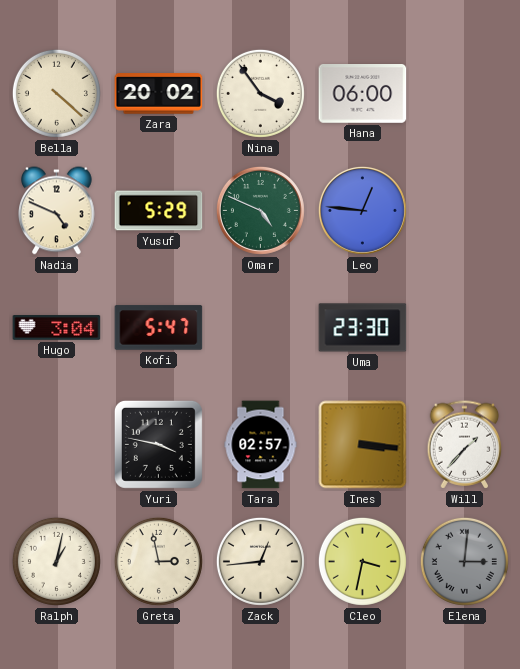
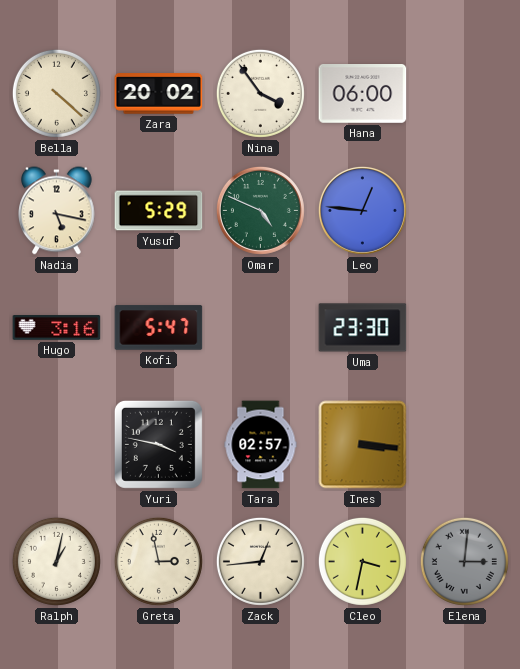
Nadia: 4:49 -> 5:17 (57, 211)
Hugo: 3:04 -> 3:16 (57, 328)
Will: 1:37 -> none (465, 445)
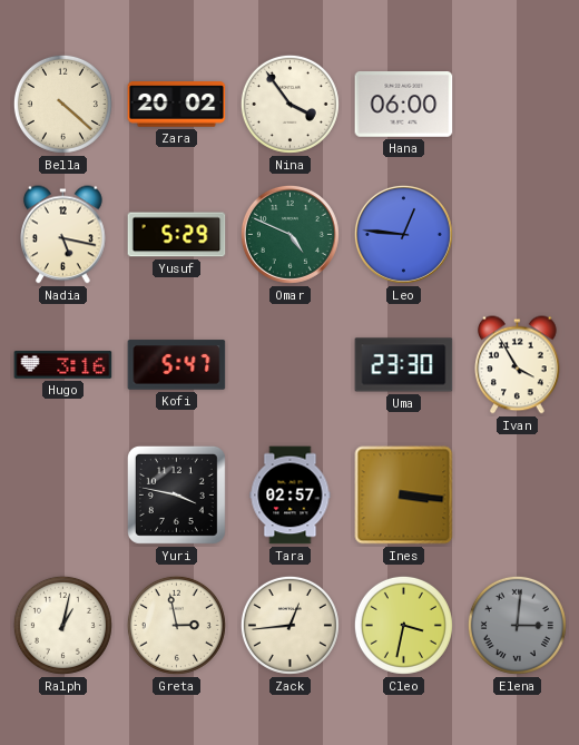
Ivan: none -> 3:55 (518, 365)
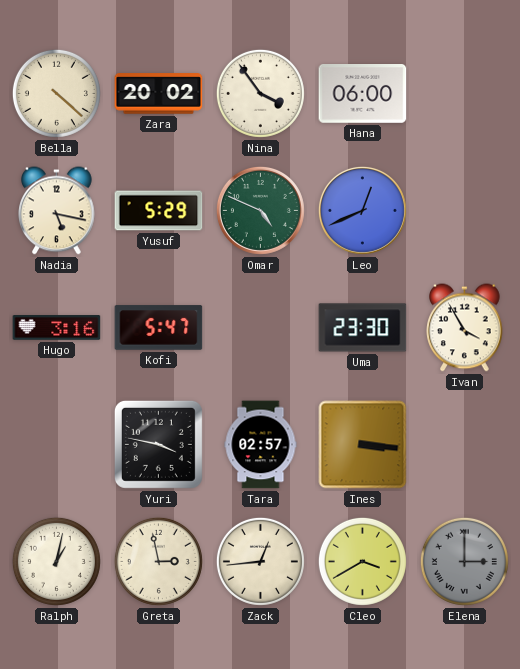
Leo: 12:46 -> 12:41 (362, 210)
Cleo: 3:32 -> 3:40 (362, 561)
Elena: 3:01 -> 3:00 (464, 561)
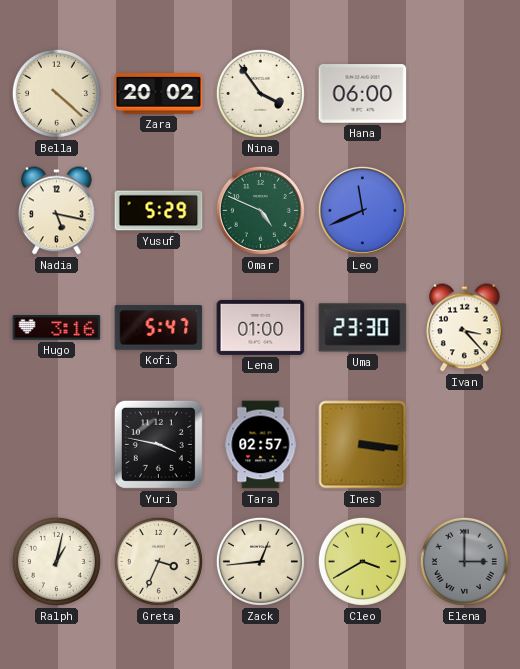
Leo: 12:41 -> 11:41 (362, 210)
Lena: none -> 01:00 (261, 327)
Ivan: 3:55 -> 3:23 (465, 328)
Greta: 2:58 -> 3:34 (158, 561)
